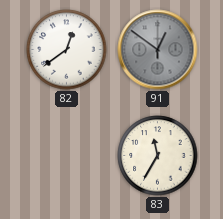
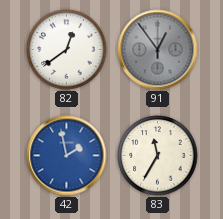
91: 12:51 -> 12:54 (158, 50)
42: none -> 1:58 (67, 156)
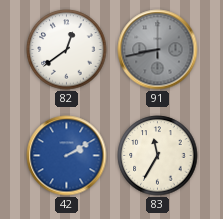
91: 12:54 -> 8:43 (158, 50)
42: 1:58 -> 2:10 (67, 156)
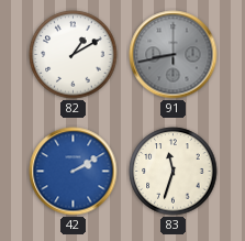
82: 12:39 -> 1:10 (74, 55)
83: 11:35 -> 11:33 (174, 172)
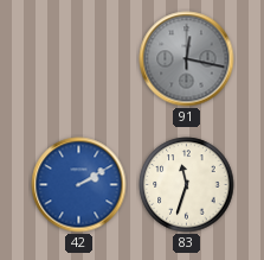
82: 1:10 -> none (74, 55)
91: 8:43 -> 12:17 (187, 59)
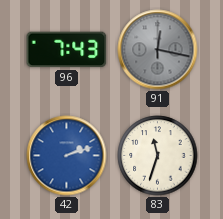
96: none -> 7:43 (67, 50)
42: 2:10 -> 2:12 (67, 156)
